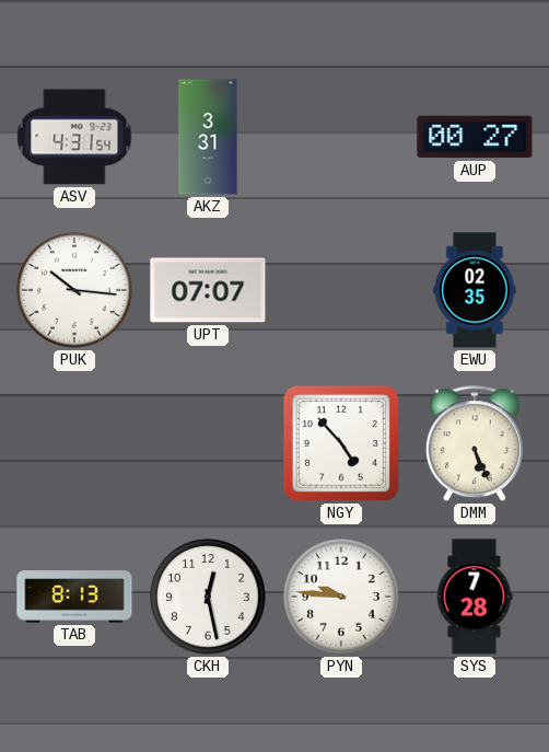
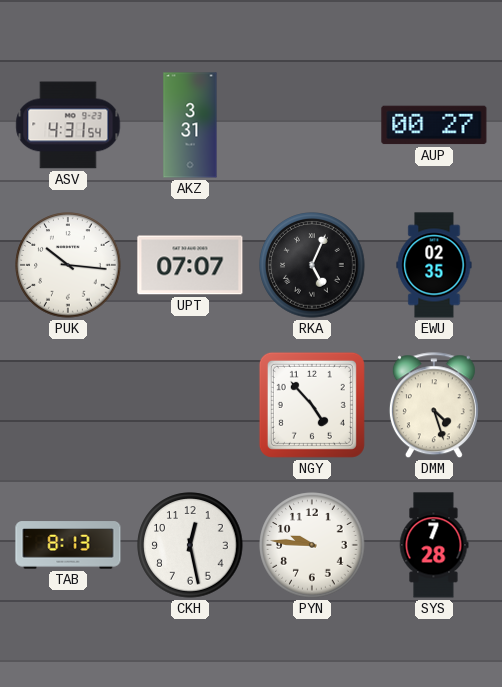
RKA: none -> 5:04 (312, 265)
DMM: 5:26 -> 4:27 (434, 406)
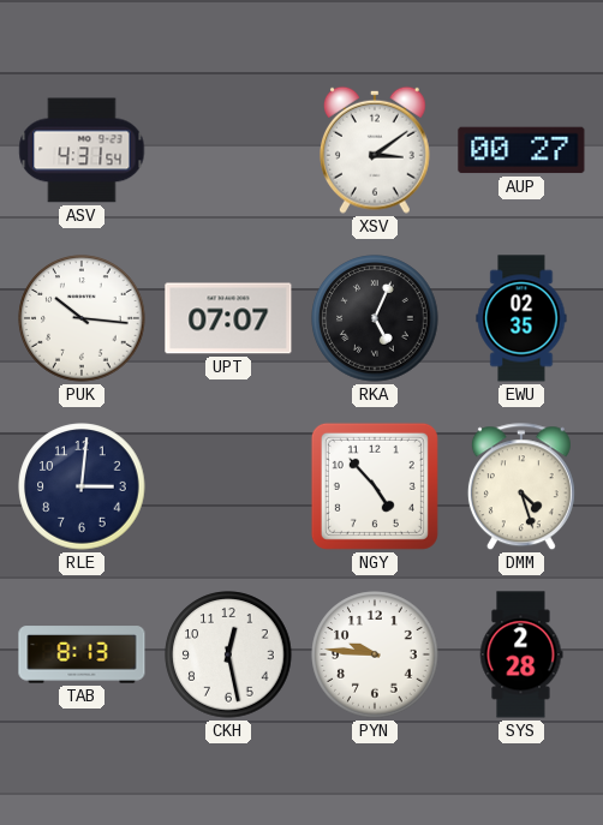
AKZ: 3:31 -> none (190, 125)
XSV: none -> 3:09 (375, 150)
RLE: none -> 3:01 (82, 486)
SYS: 7:28 -> 2:28 (521, 654)
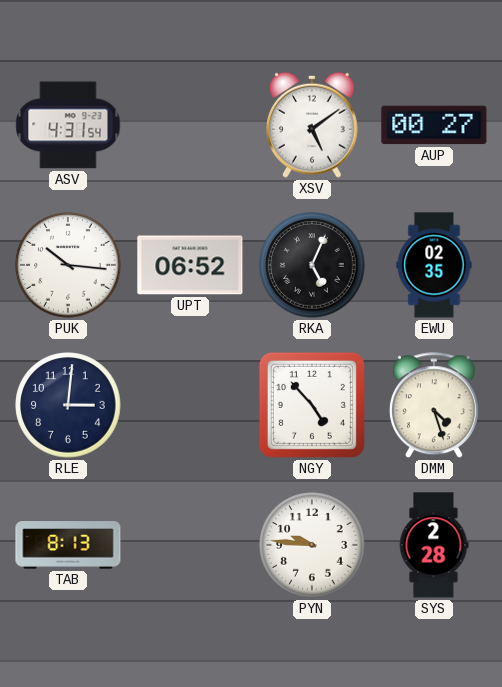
XSV: 3:09 -> 5:09 (312, 125)
UPT: 07:07 -> 06:52 (190, 265)
CKH: 12:28 -> none (228, 654)
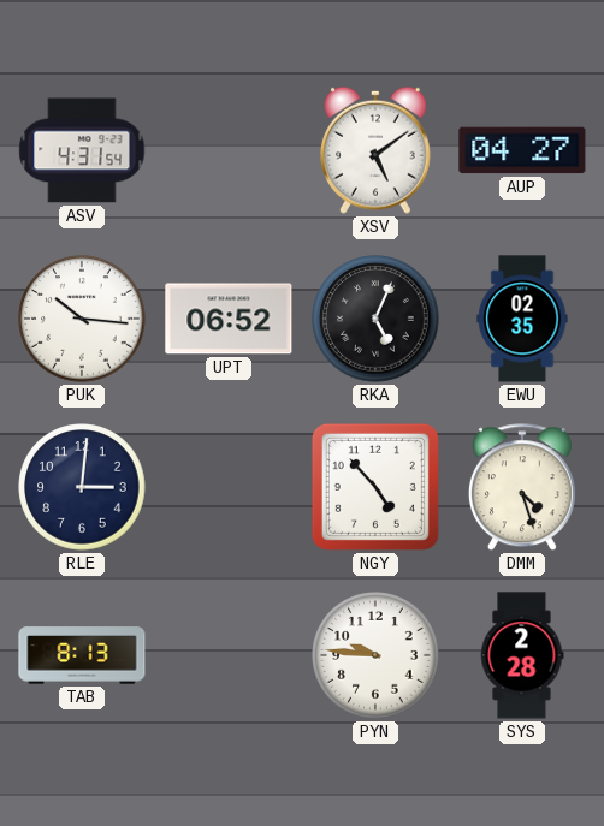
AUP: 00:27 -> 04:27 (522, 150)
